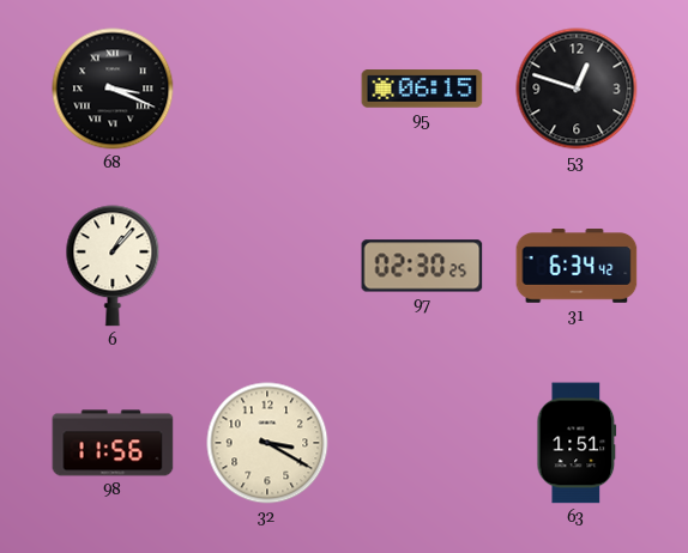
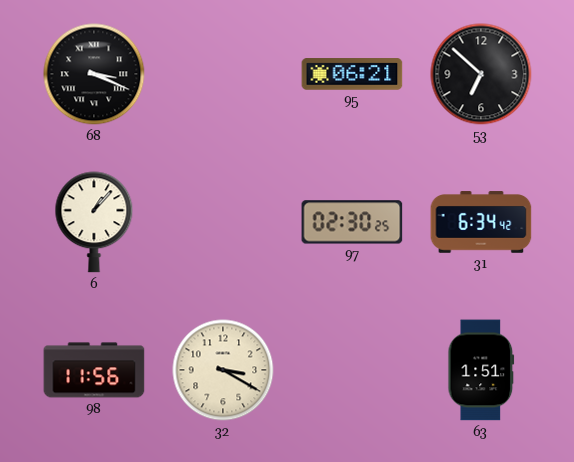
95: 06:15 -> 06:21 (352, 74)
53: 12:48 -> 6:52 (481, 74)
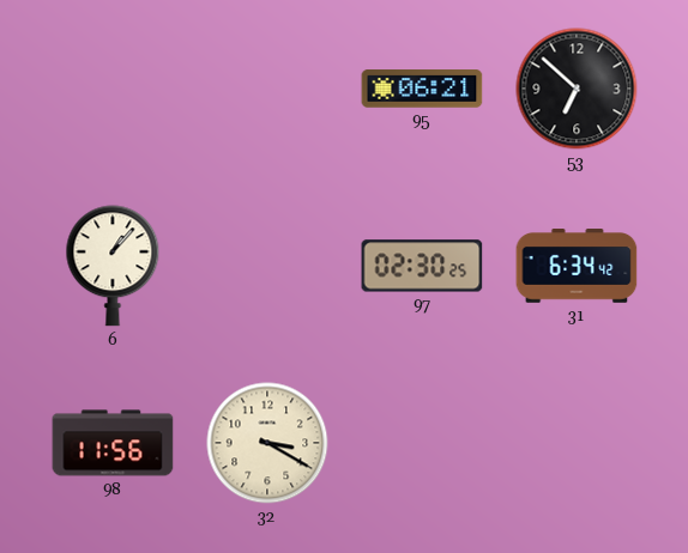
68: 3:19 -> none (94, 74)
63: 1:51 -> none (481, 370)
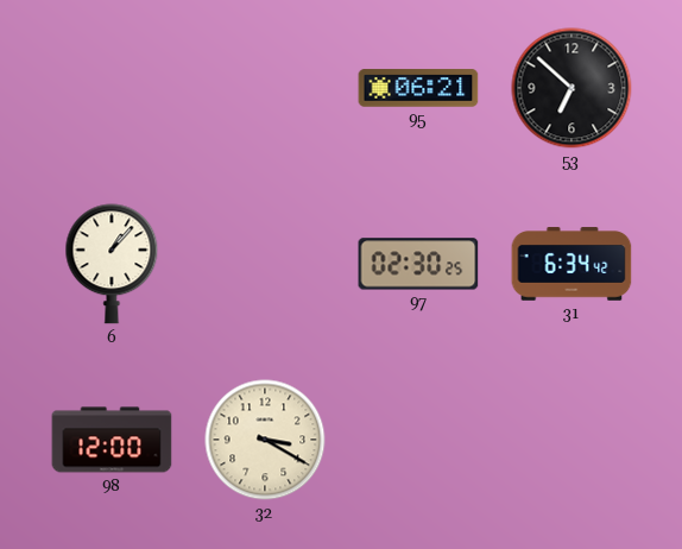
98: 11:56 -> 12:00 (112, 440)
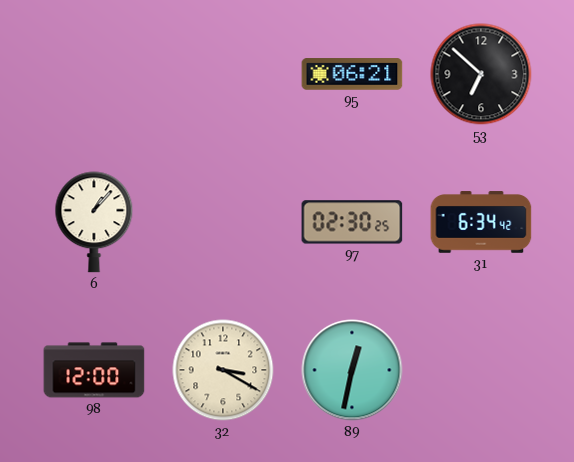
89: none -> 12:32 (352, 370)
